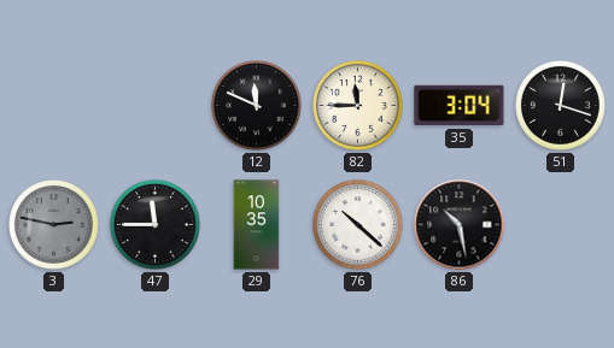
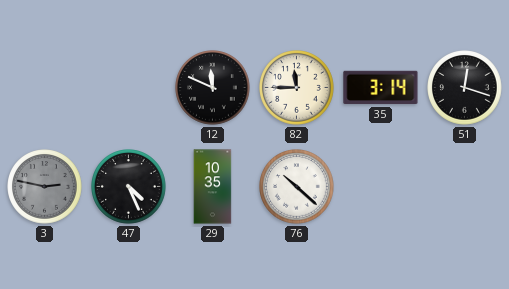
35: 3:04 -> 3:14 (381, 88)
47: 11:45 -> 4:26 (129, 187)
86: 10:28 -> none (460, 225)
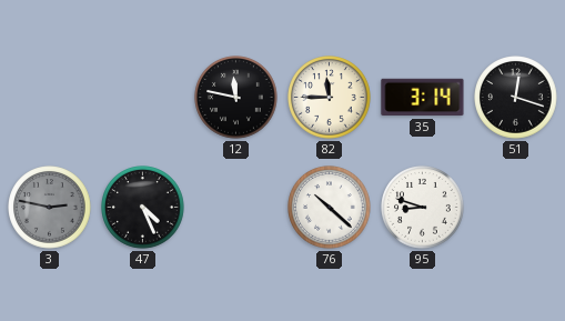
12: 11:49 -> 11:47 (236, 98)
29: 10:35 -> none (213, 187)
95: none -> 8:48 (423, 208)
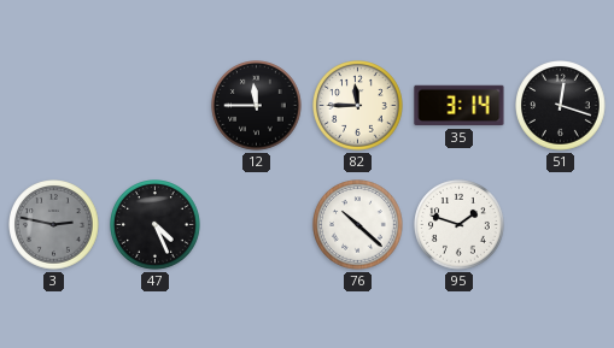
12: 11:47 -> 11:45 (257, 106)
95: 8:48 -> 1:48 (460, 225)
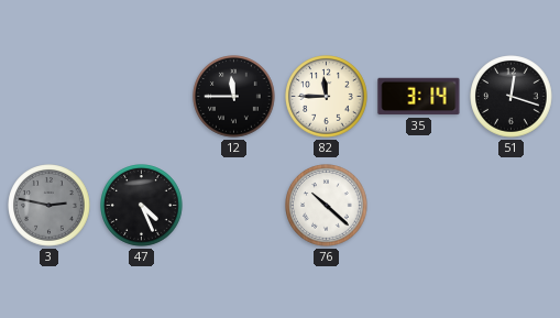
95: 1:48 -> none (460, 225)
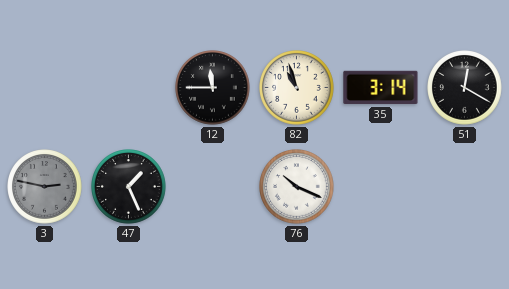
82: 11:45 -> 10:57 (297, 88)
51: 12:18 -> 12:20 (465, 88)
47: 4:26 -> 1:26 (129, 187)
76: 10:22 -> 10:19 (297, 187)
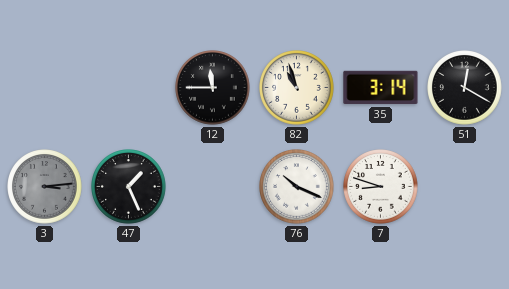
3: 2:47 -> 3:14 (45, 187)
7: none -> 8:48 (381, 187)
